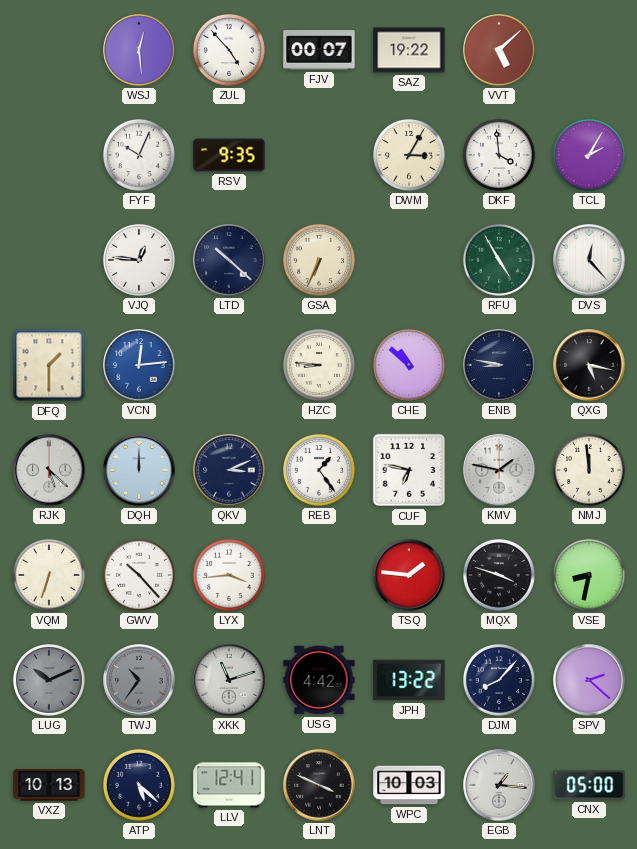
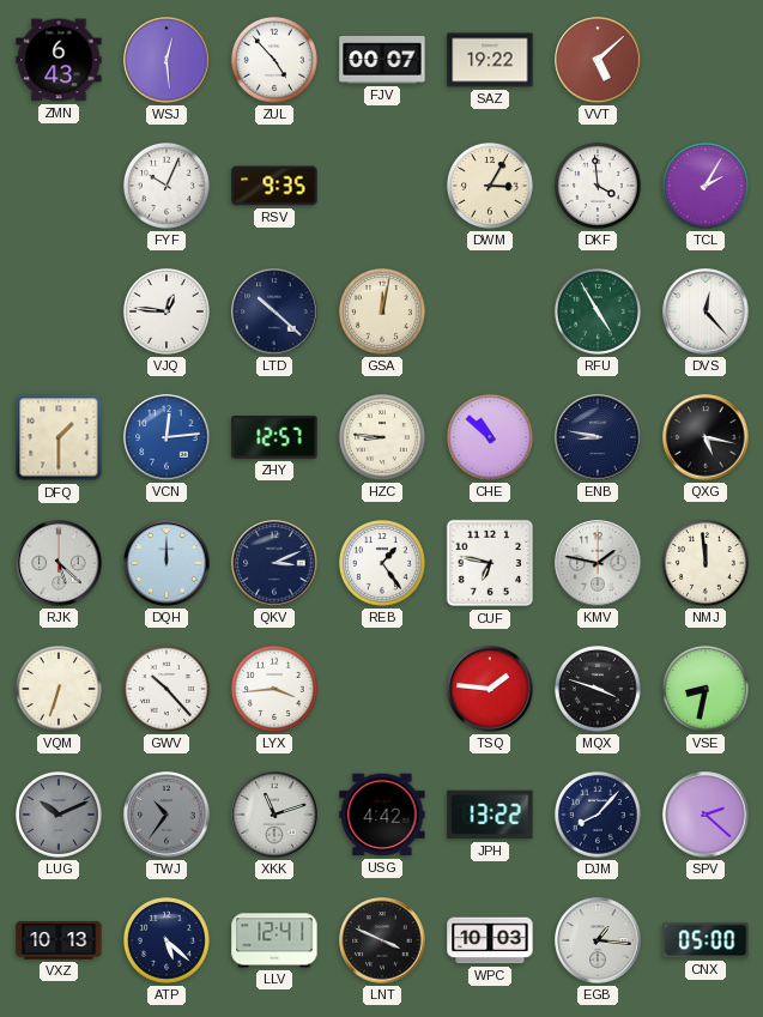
ZMN: none -> 6:43 (59, 60)
GSA: 6:34 -> 12:02 (382, 311)
ZHY: none -> 12:57 (274, 437)
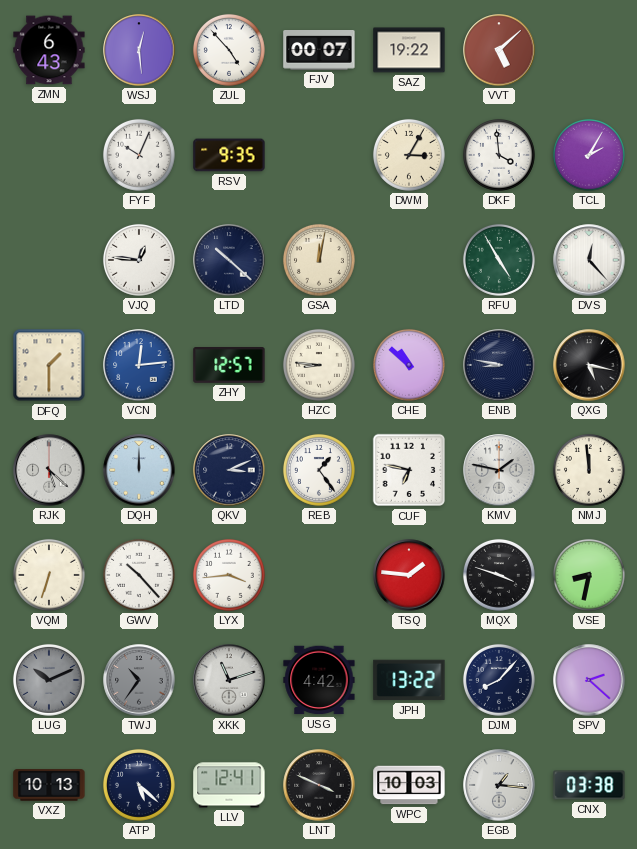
CNX: 05:00 -> 03:38 (589, 785)
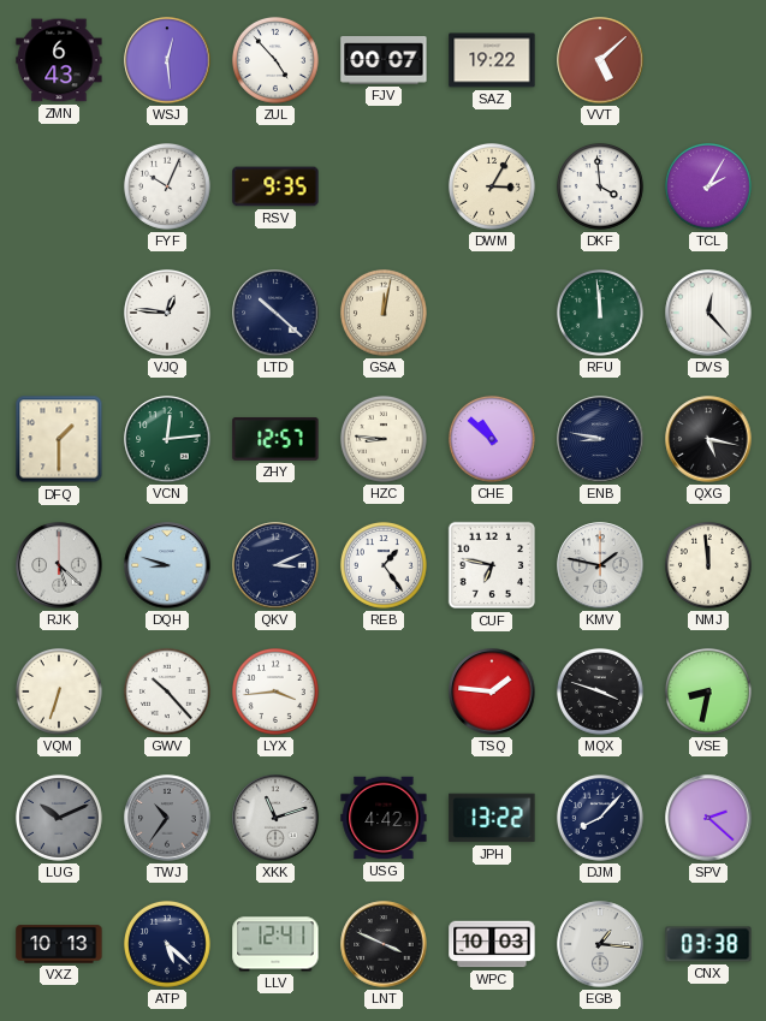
RFU: 4:55 -> 11:59 (600, 313)
VCN dial: blue -> green (167, 439)
DQH: 12:00 -> 8:48 (167, 565)
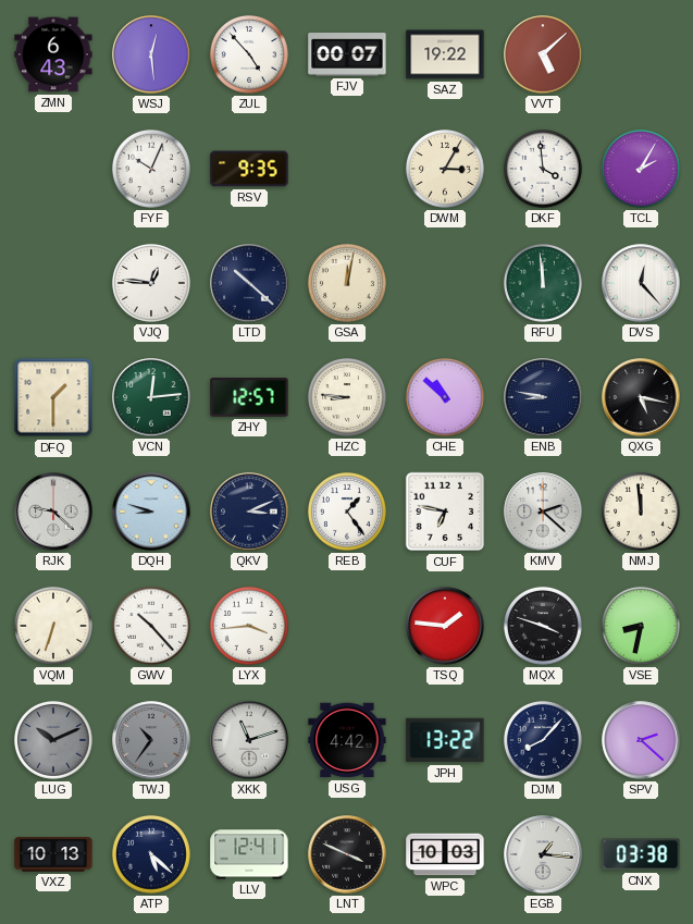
RJK: 5:22 -> 9:22 (53, 512)
KMV: 1:47 -> 2:22 (543, 512)
